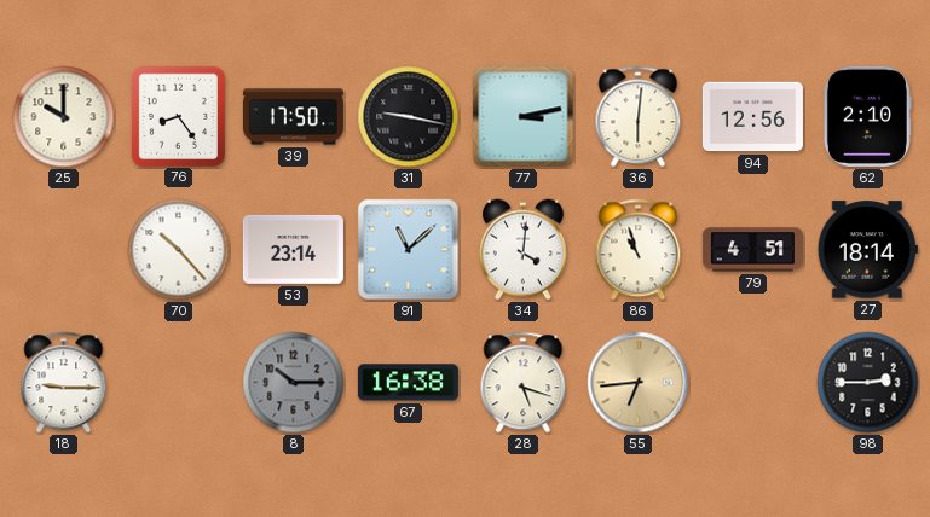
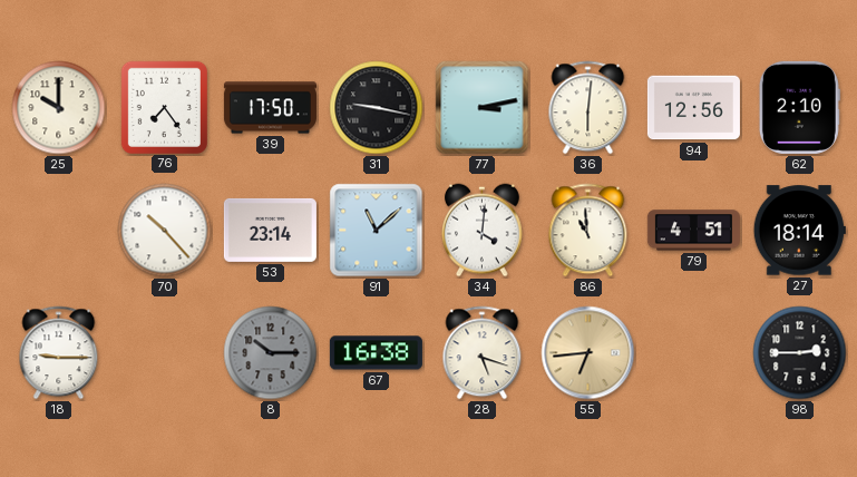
76: 8:24 -> 7:24 (164, 107)
86: 10:57 -> 10:59 (588, 231)
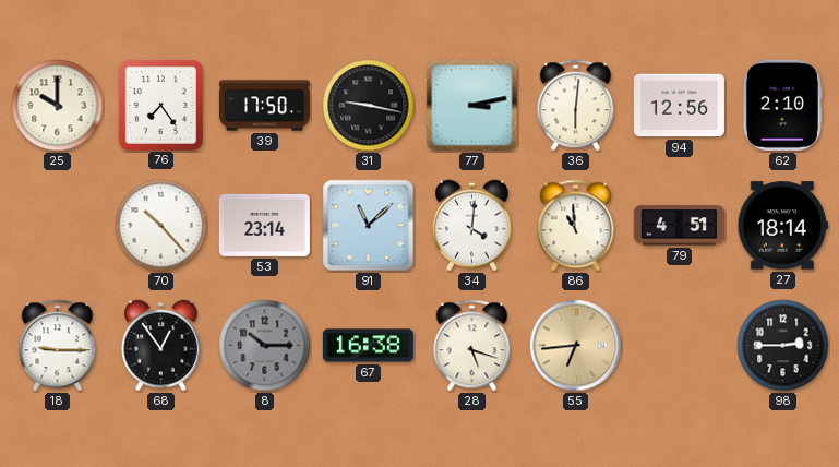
68: none -> 12:54 (161, 346)
